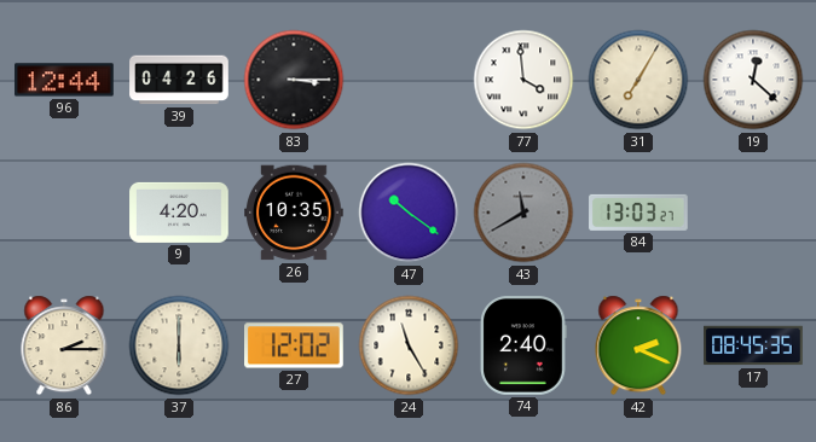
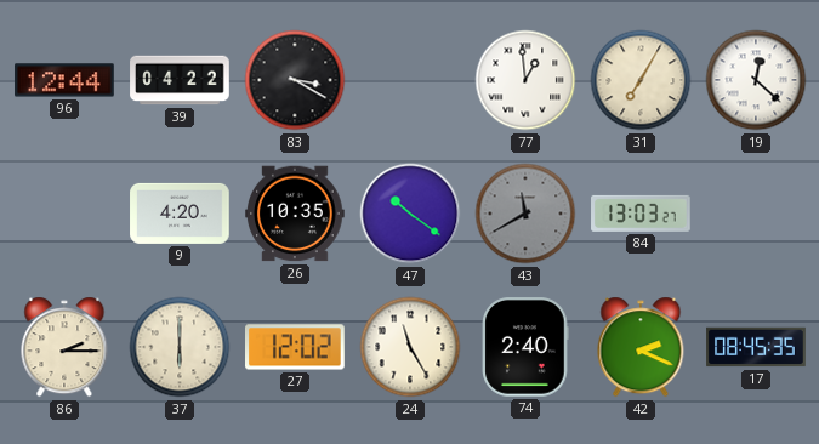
39: 04:26 -> 04:22 (180, 80)
83: 3:15 -> 3:20 (295, 80)
77: 3:59 -> 12:59 (525, 80)
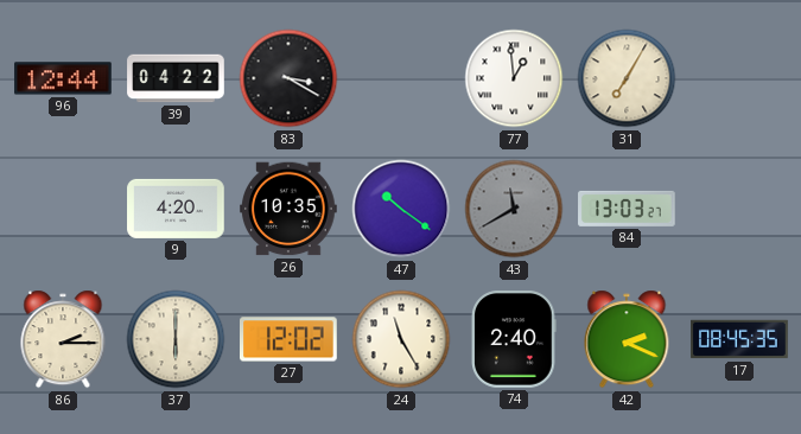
19: 12:22 -> none (756, 80)
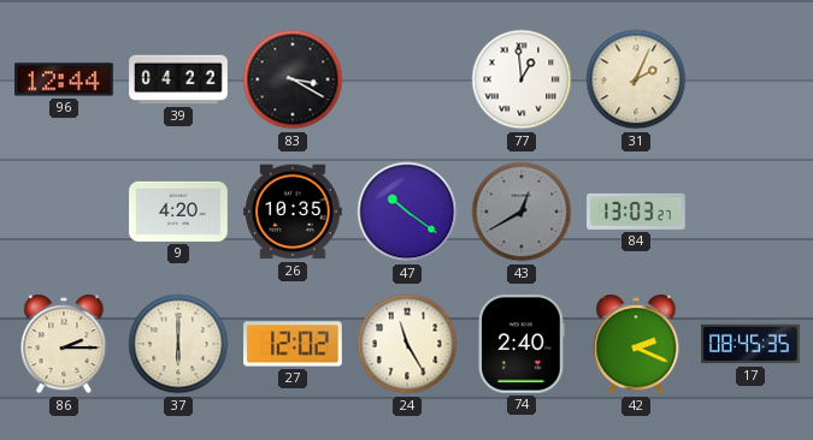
31: 7:05 -> 2:04 (636, 79)
43: 11:40 -> 12:40 (522, 212)
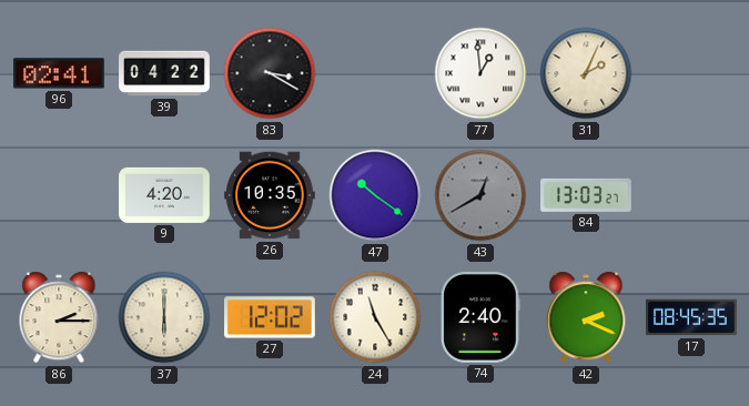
96: 12:44 -> 02:41 (59, 73)
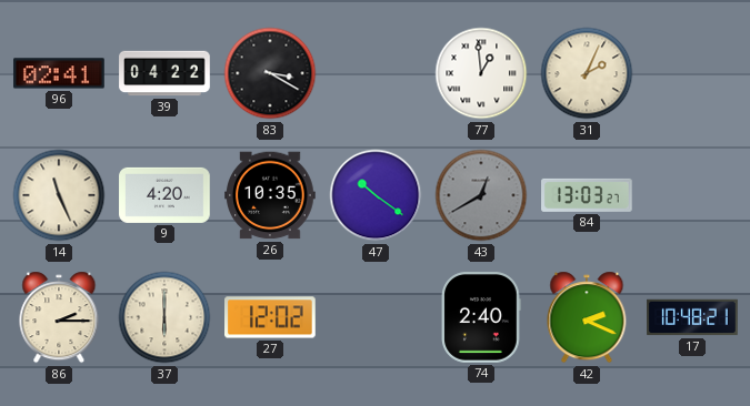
14: none -> 11:26 (59, 195)
24: 11:25 -> none (375, 317)
17: 08:45 -> 10:48 (692, 317)
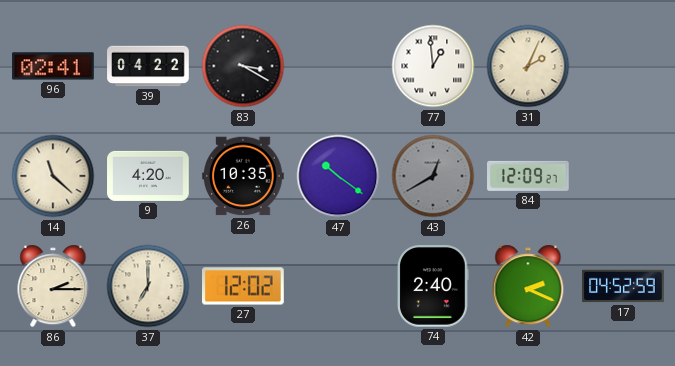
14: 11:26 -> 11:22 (53, 176)
84: 13:03 -> 12:09 (528, 176)
37: 6:00 -> 7:00 (148, 286)
17: 10:48 -> 04:52 (623, 286)
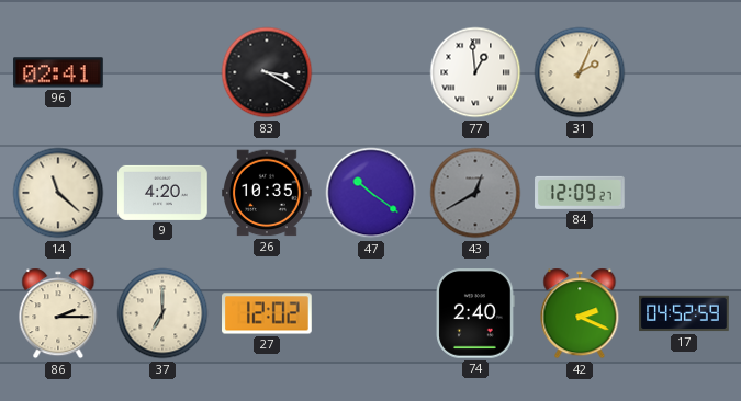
39: 04:22 -> none (148, 66)
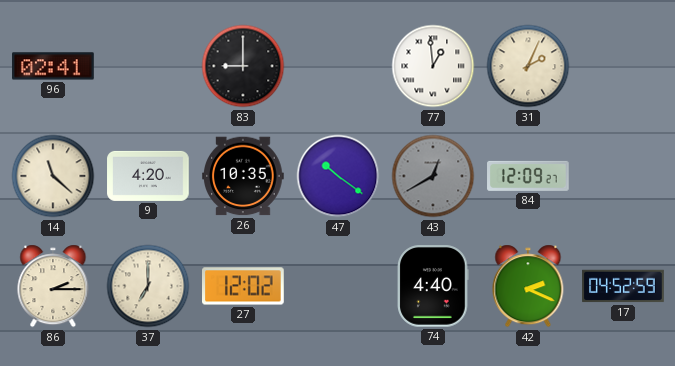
83: 3:20 -> 9:00 (243, 66)
74: 2:40 -> 4:40 (433, 286)
